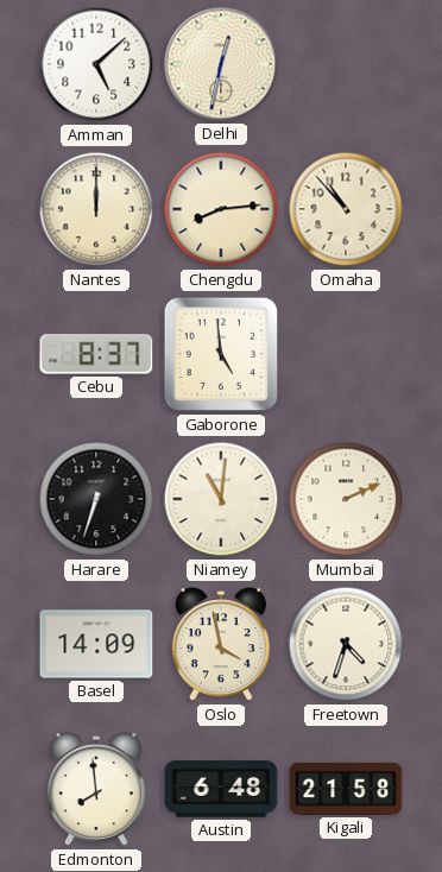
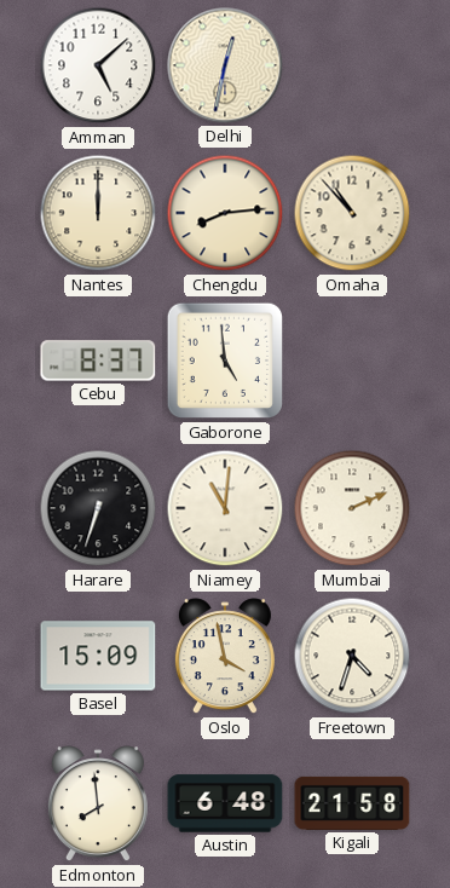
Basel: 14:09 -> 15:09 (98, 656)
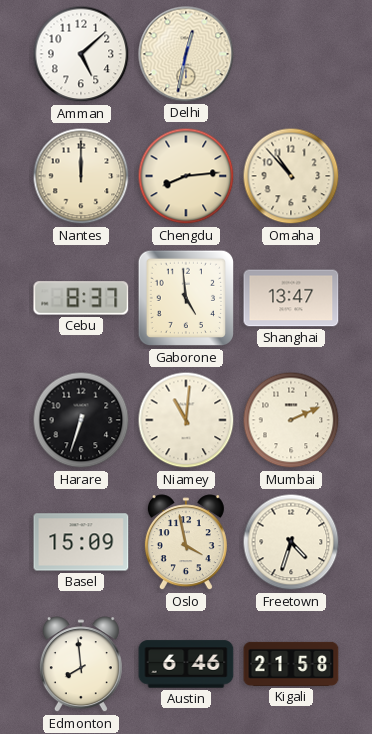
Shanghai: none -> 13:47 (291, 298)
Austin: 6:48 -> 6:46 (186, 664)
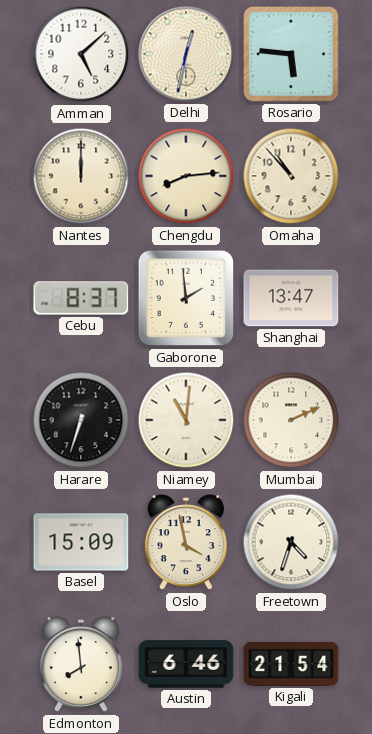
Rosario: none -> 5:46 (292, 55)
Gaborone: 4:59 -> 1:59 (186, 298)
Kigali: 21:58 -> 21:54 (291, 664)
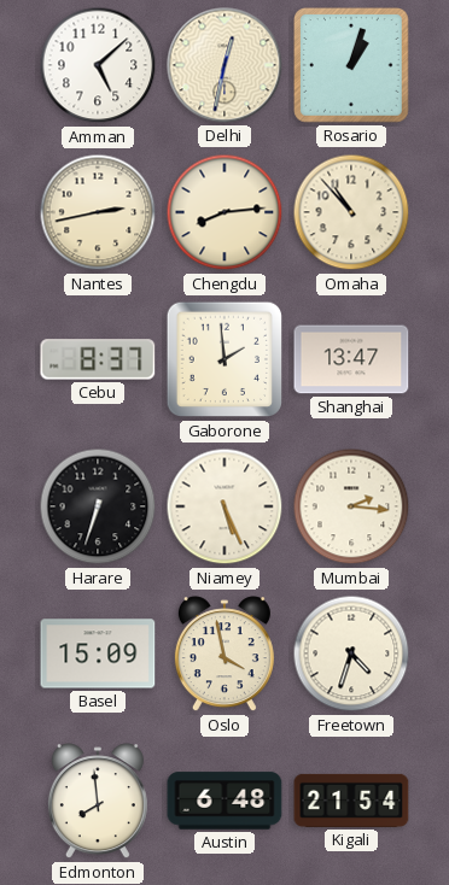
Rosario: 5:46 -> 1:03 (352, 66)
Nantes: 12:00 -> 2:43 (98, 212)
Niamey: 11:01 -> 5:26 (224, 506)
Mumbai: 2:11 -> 2:16 (351, 506)
Austin: 6:46 -> 6:48 (224, 801)
